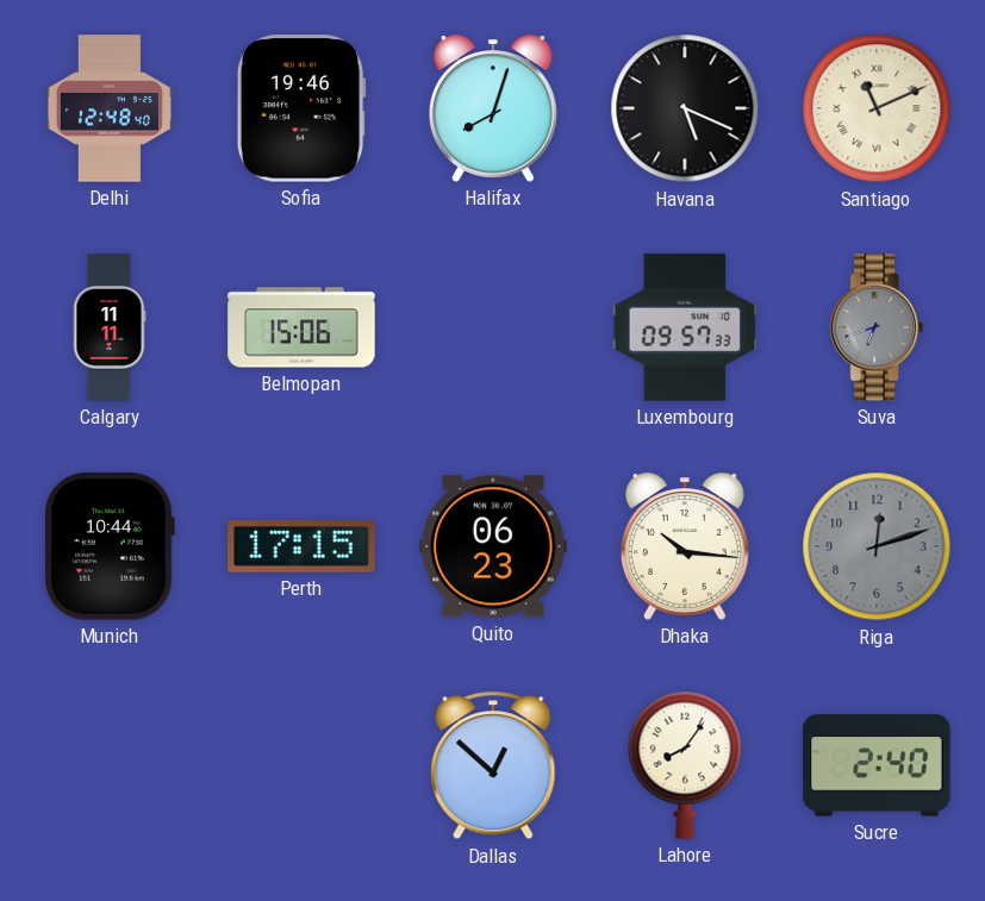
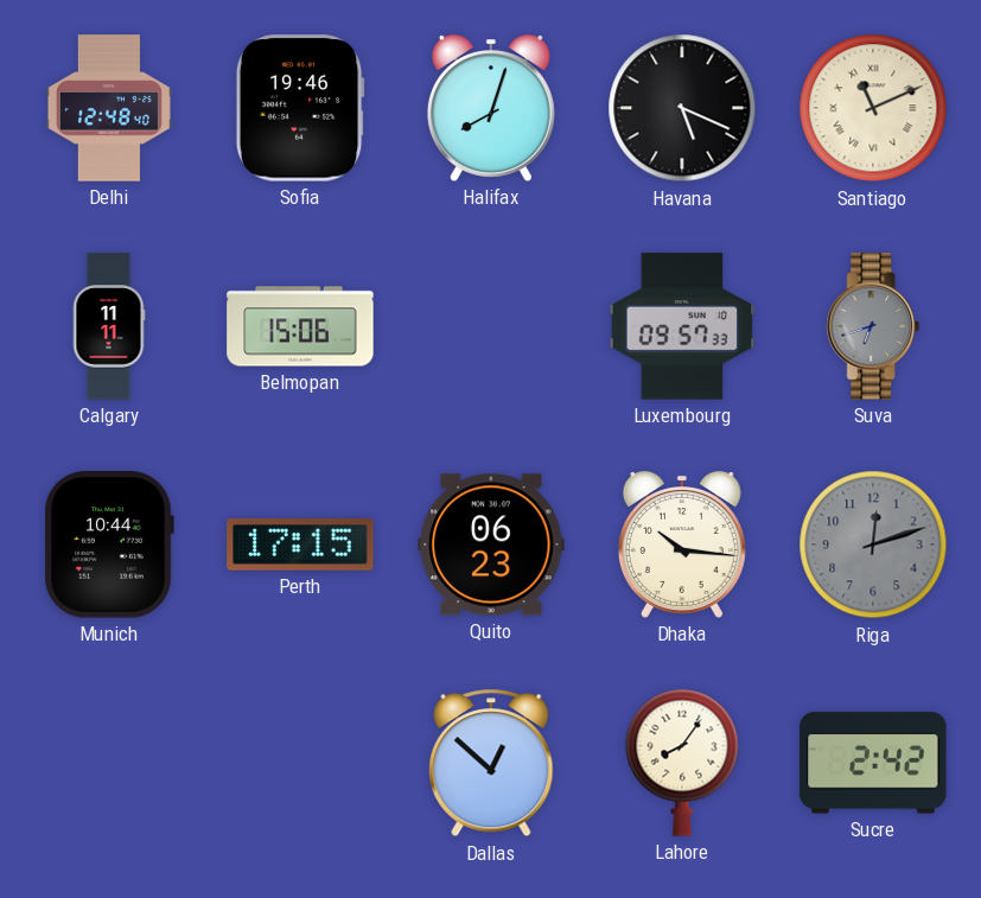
Sucre: 2:40 -> 2:42 (873, 763)
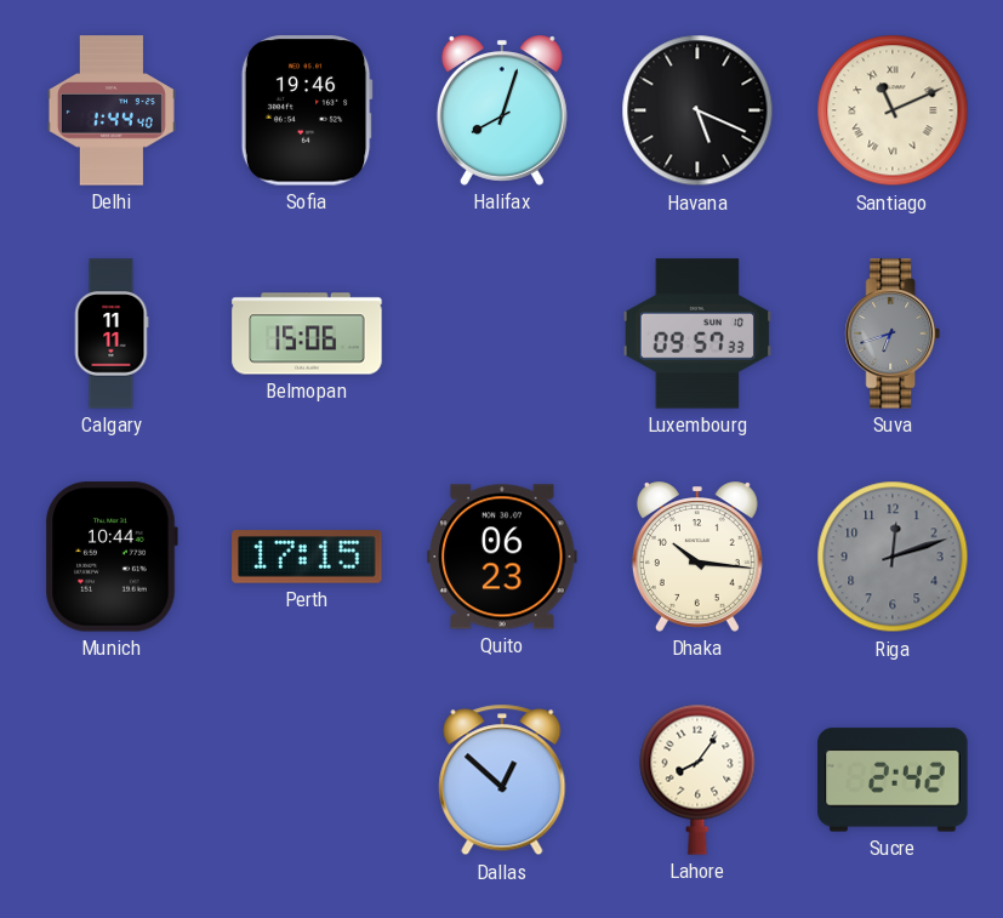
Delhi: 12:48 -> 1:44 (112, 110)
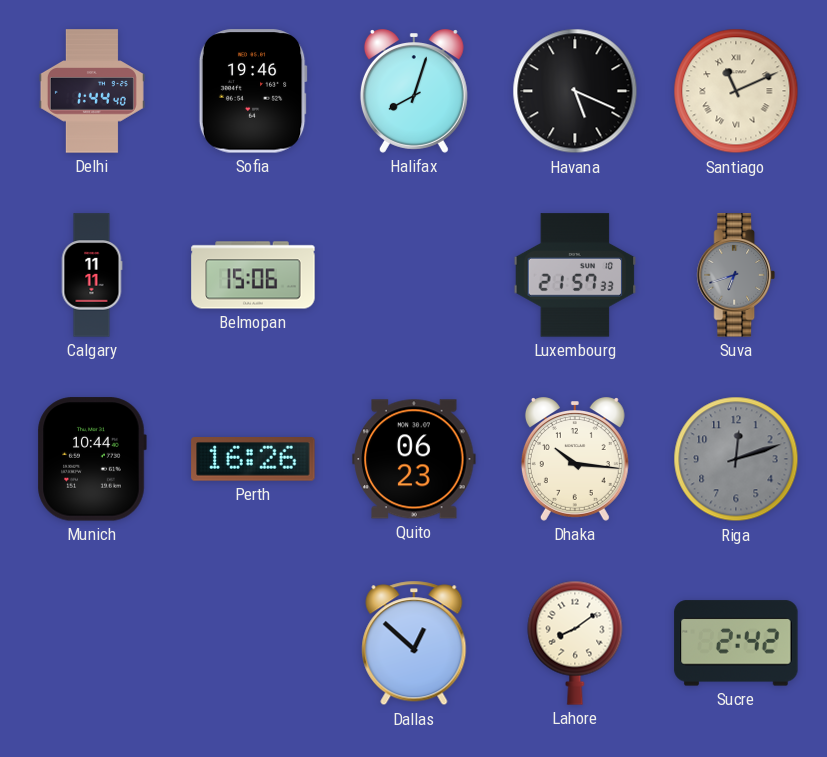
Luxembourg: 09:57 -> 21:57 (575, 275)
Perth: 17:15 -> 16:26 (253, 460)
Lahore: 8:06 -> 8:09 (575, 643)
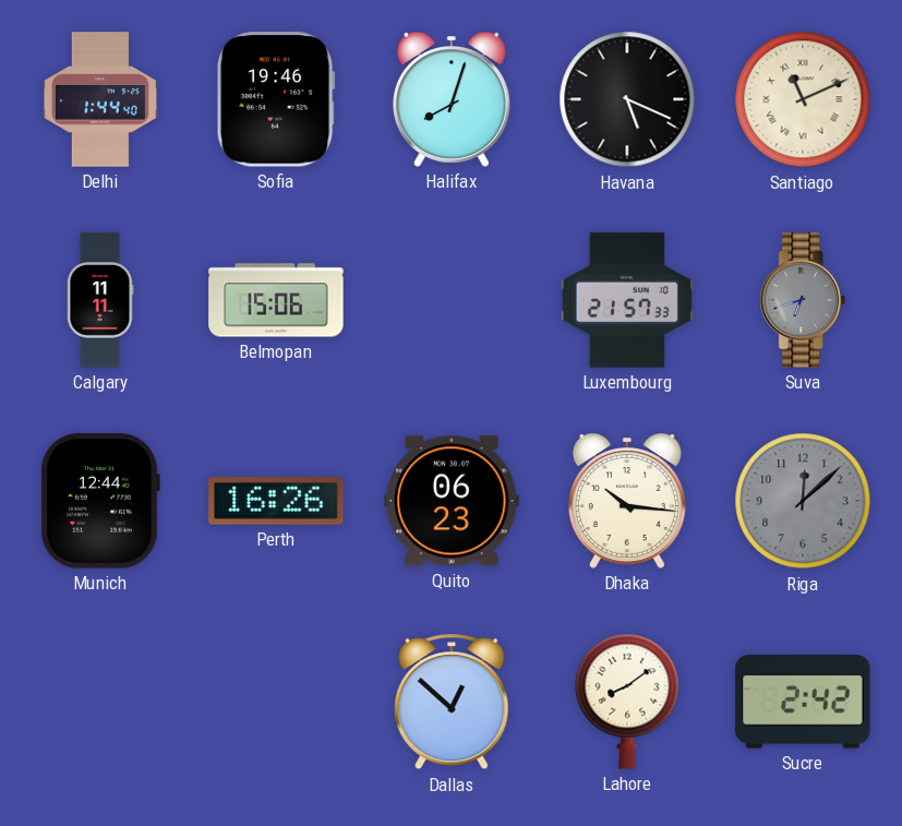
Munich: 10:44 -> 12:44 (100, 501)
Riga: 12:12 -> 12:08 (803, 501)
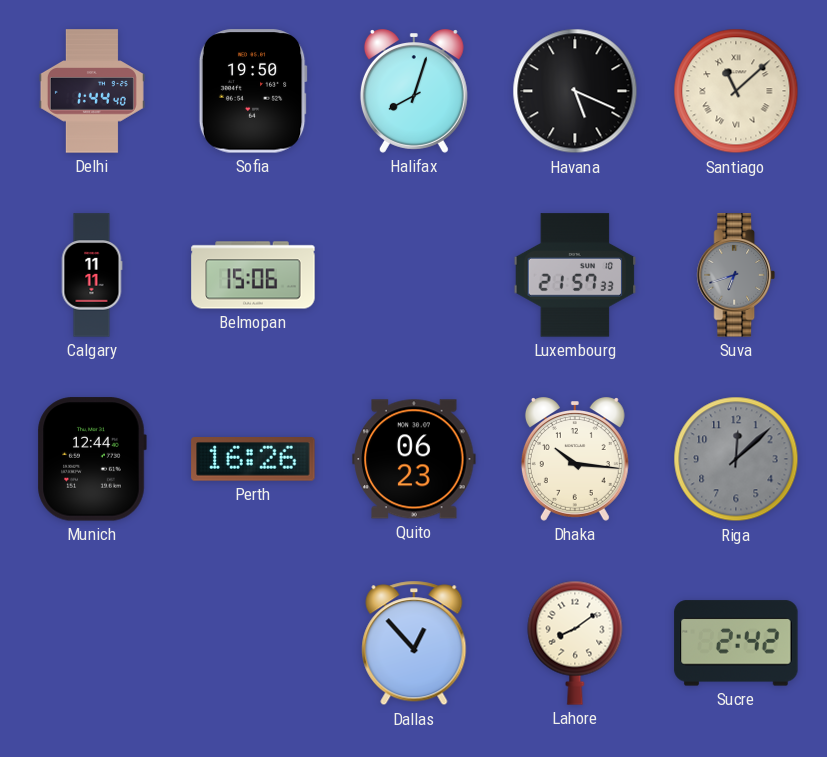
Sofia: 19:46 -> 19:50 (253, 91)
Santiago: 11:11 -> 11:08 (736, 91)
Dallas: 12:52 -> 12:53 (414, 643)
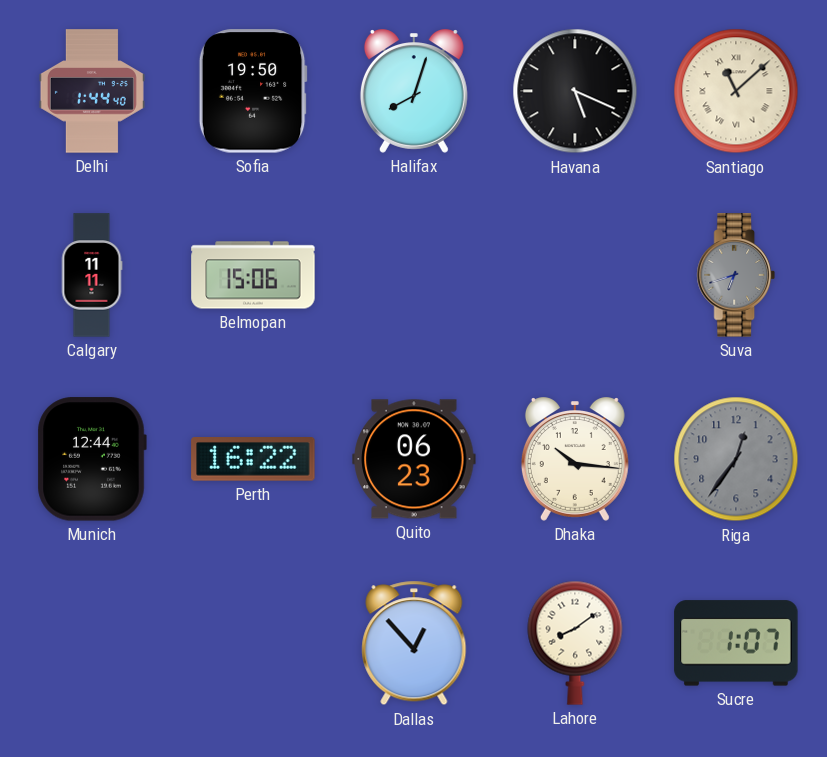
Luxembourg: 21:57 -> none (575, 275)
Perth: 16:26 -> 16:22 (253, 460)
Riga: 12:08 -> 12:36 (736, 459)
Sucre: 2:42 -> 1:07 (736, 643)
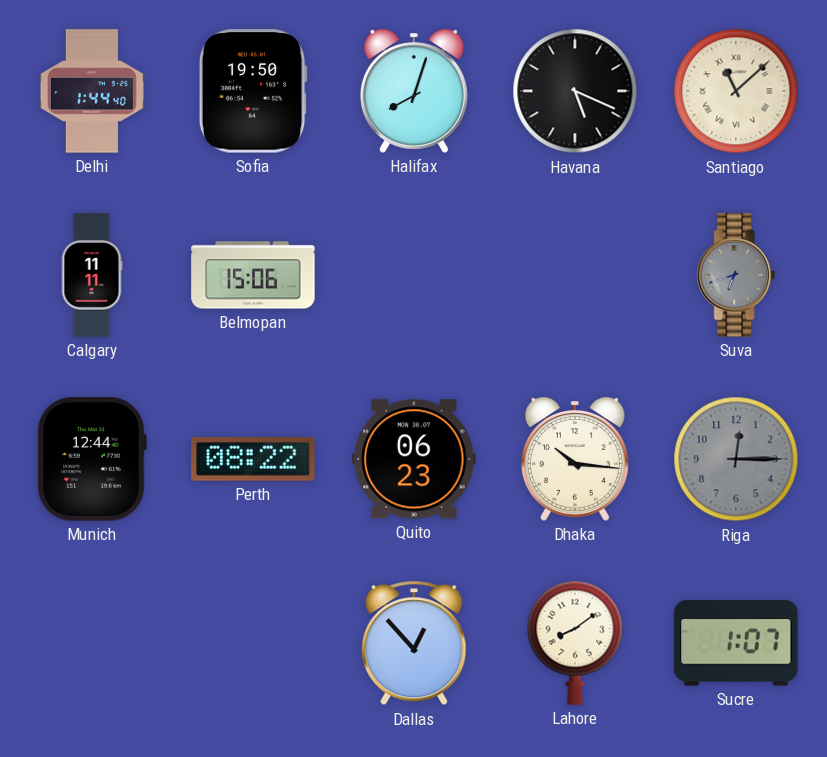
Perth: 16:22 -> 08:22 (253, 460)
Riga: 12:36 -> 12:15 (736, 459)
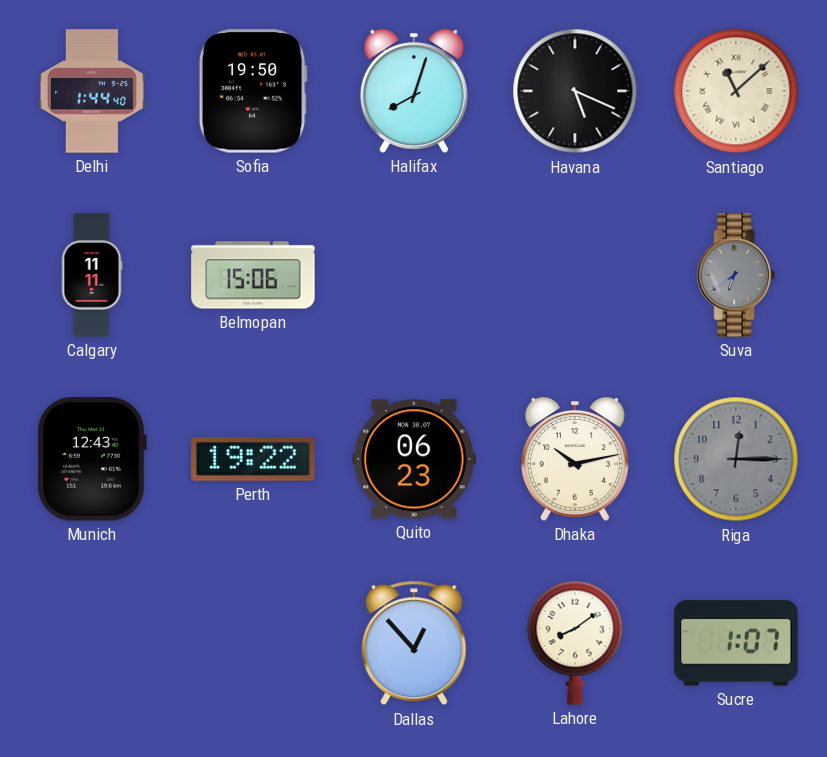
Suva: 6:42 -> 6:39 (736, 275)
Munich: 12:44 -> 12:43 (92, 459)
Perth: 08:22 -> 19:22 (253, 460)
Dhaka: 10:16 -> 10:13 (575, 459)
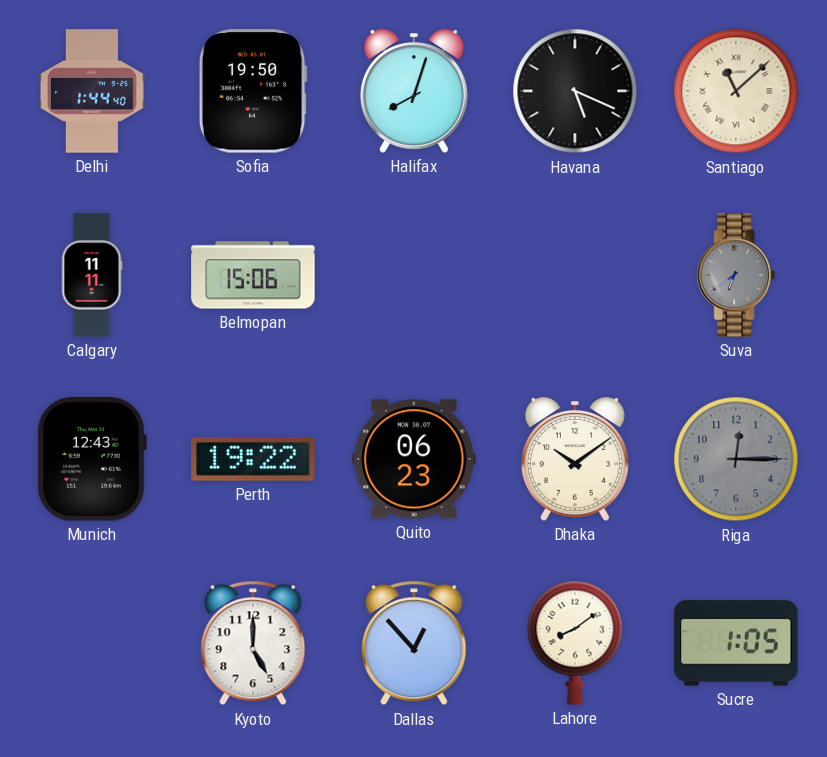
Dhaka: 10:13 -> 10:09 (575, 459)
Kyoto: none -> 5:00 (253, 643)
Sucre: 1:07 -> 1:05 (736, 643)
